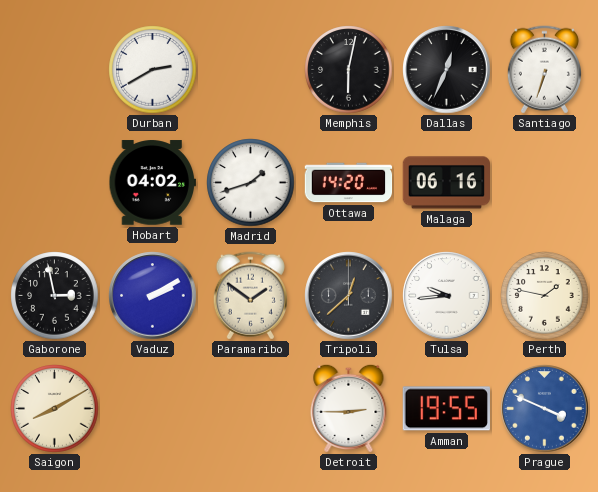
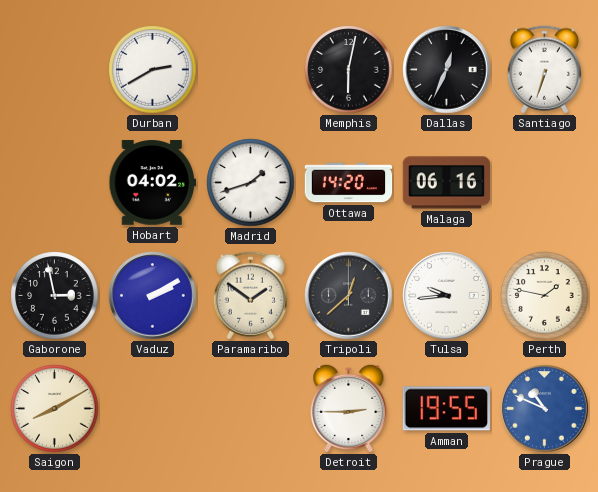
Prague: 3:49 -> 10:49 (545, 409)
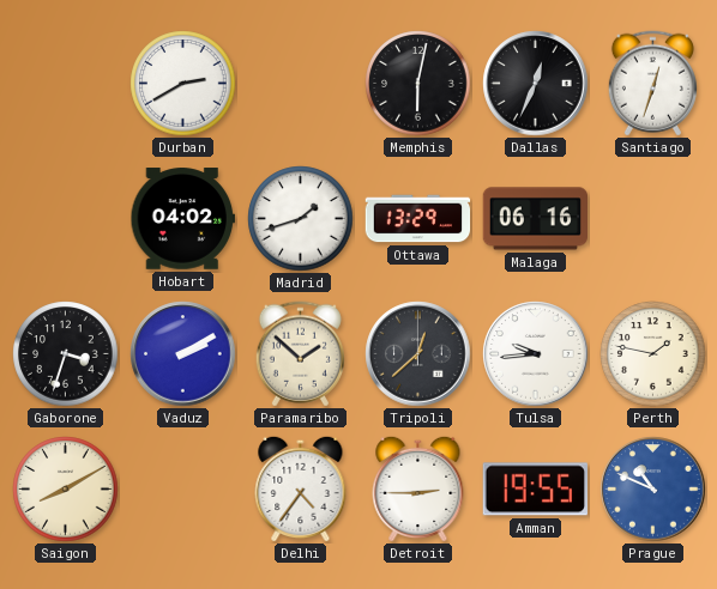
Santiago: 6:33 -> 12:33 (652, 84)
Ottawa: 14:20 -> 13:29 (418, 219)
Gaborone: 2:58 -> 3:33 (66, 354)
Paramaribo: 1:51 -> 1:52 (300, 354)
Delhi: none -> 4:36 (301, 488)
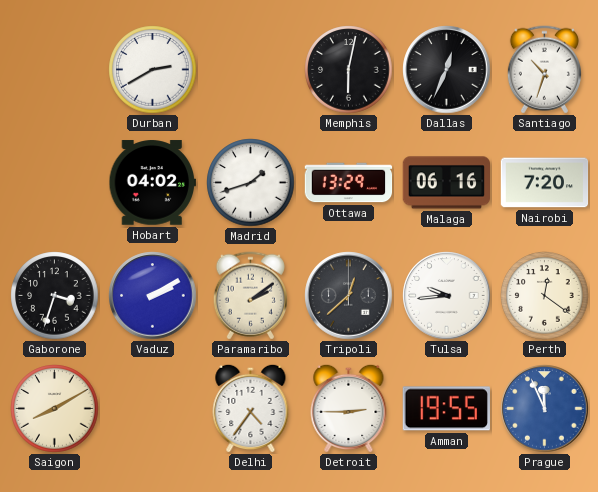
Santiago: 12:33 -> 10:33 (544, 70)
Nairobi: none -> 7:20 (545, 183)
Paramaribo: 1:52 -> 2:09 (250, 296)
Perth: 1:47 -> 12:21 (545, 296)
Prague: 10:49 -> 11:56 (545, 409)
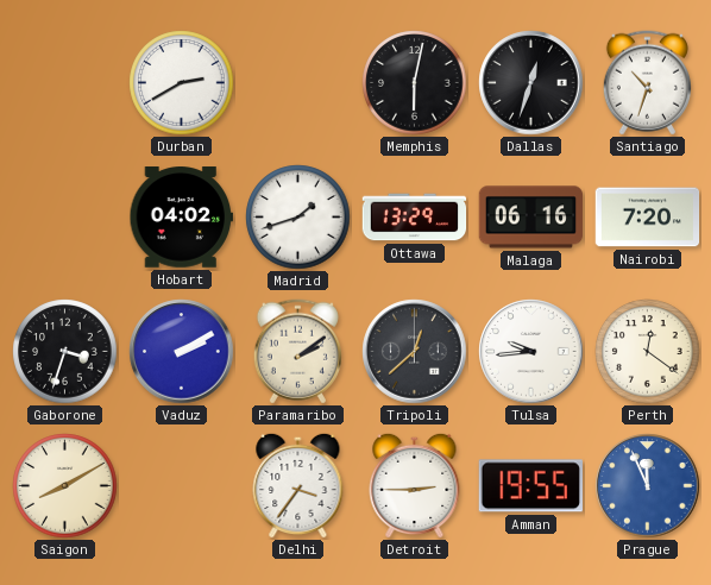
Dallas: 12:34 -> 12:33 (531, 83)
Delhi: 4:36 -> 3:36 (298, 485)
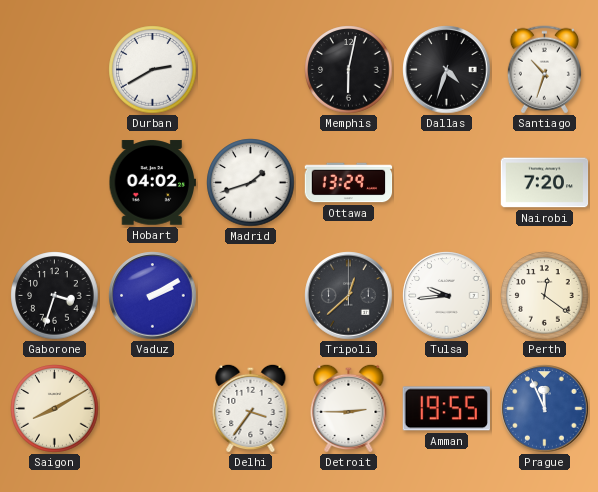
Dallas: 12:33 -> 4:33 (447, 70)
Malaga: 06:16 -> none (531, 218)
Paramaribo: 2:09 -> none (297, 352)
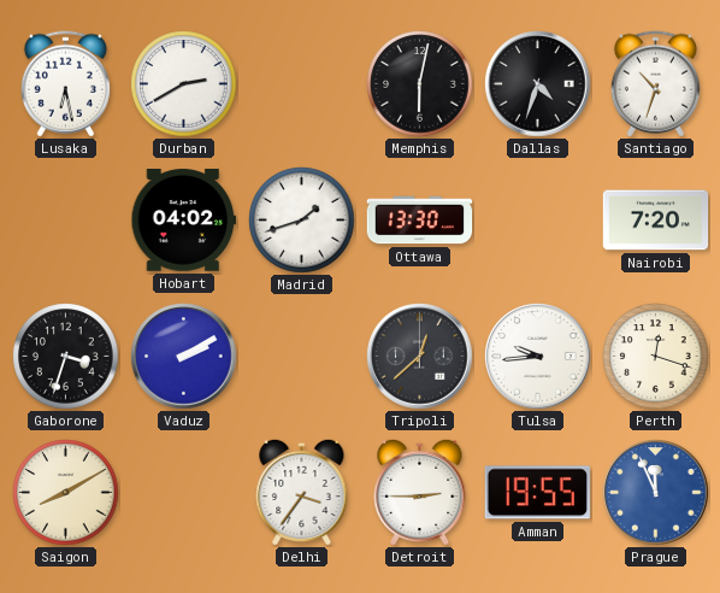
Lusaka: none -> 6:28 (65, 84)
Ottawa: 13:29 -> 13:30 (420, 221)
Perth: 12:21 -> 12:18 (656, 357)
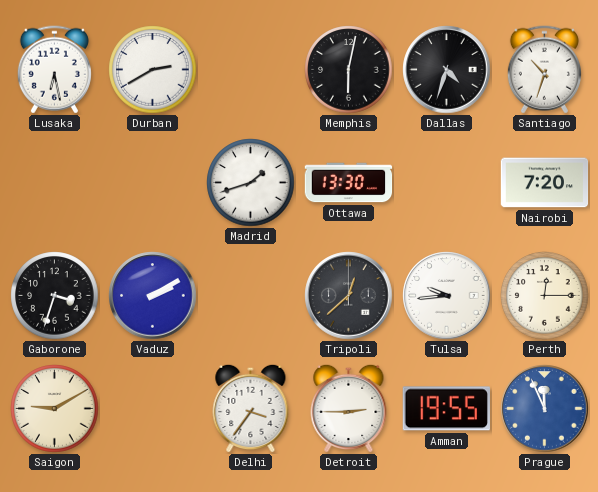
Hobart: 04:02 -> none (184, 221)
Perth: 12:18 -> 12:15 (545, 296)
Saigon: 8:10 -> 9:10 (55, 409)
